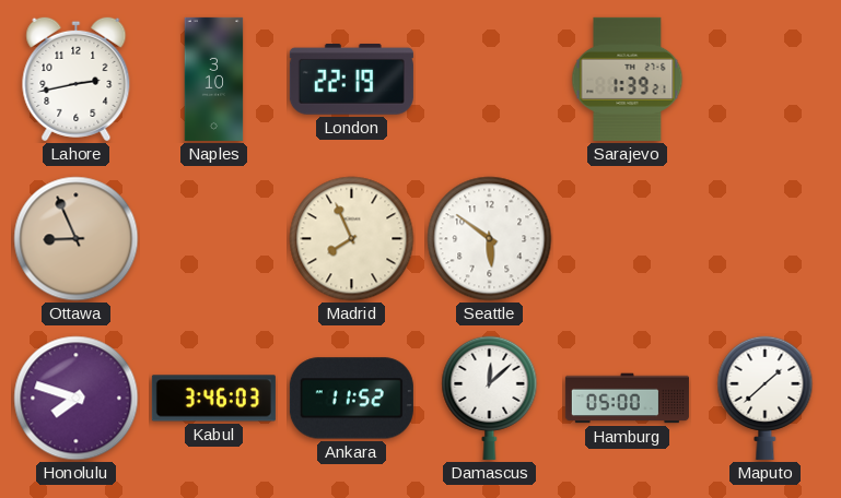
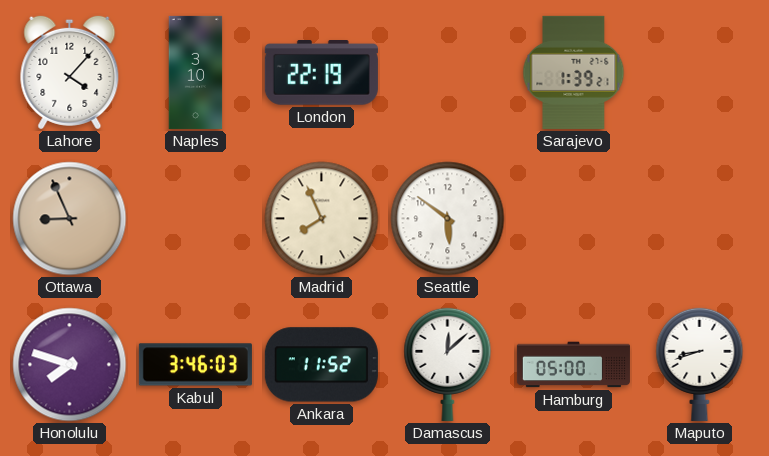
Lahore: 2:43 -> 4:07 (70, 72)
Maputo: 1:38 -> 8:42 (700, 364)
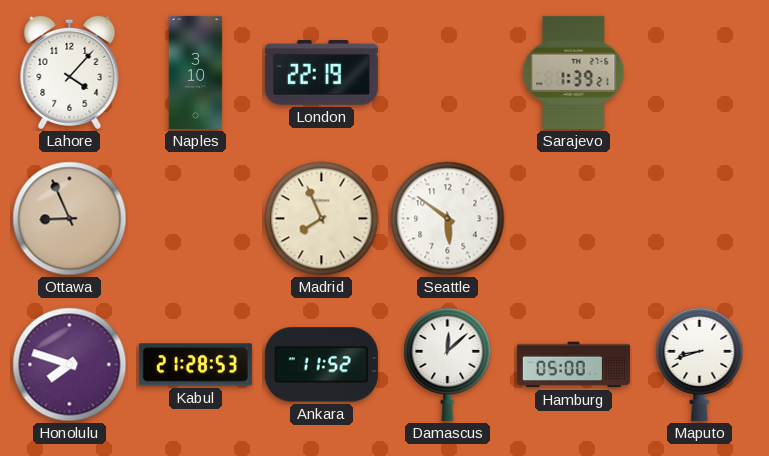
Kabul: 3:46 -> 21:28 (195, 365)
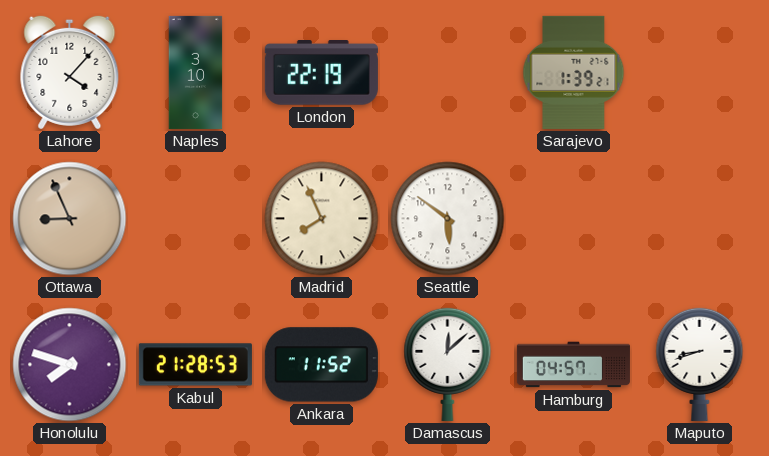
Hamburg: 05:00 -> 04:57 (573, 365)
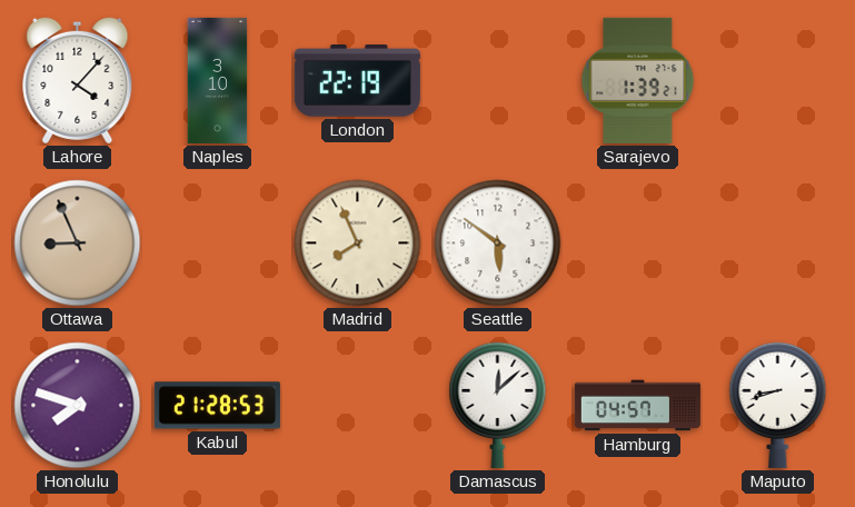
Ankara: 11:52 -> none (321, 365)
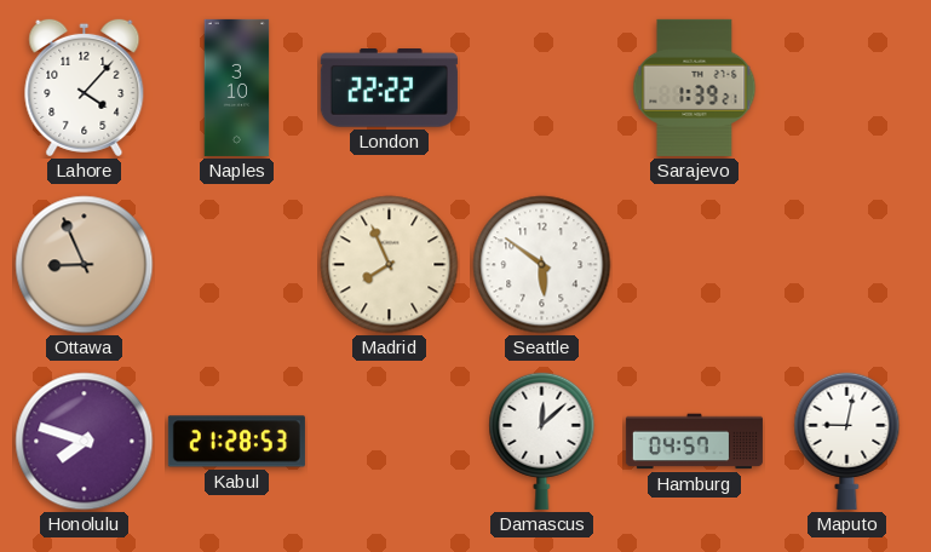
London: 22:19 -> 22:22 (389, 88)
Maputo: 8:42 -> 9:02 (847, 441)
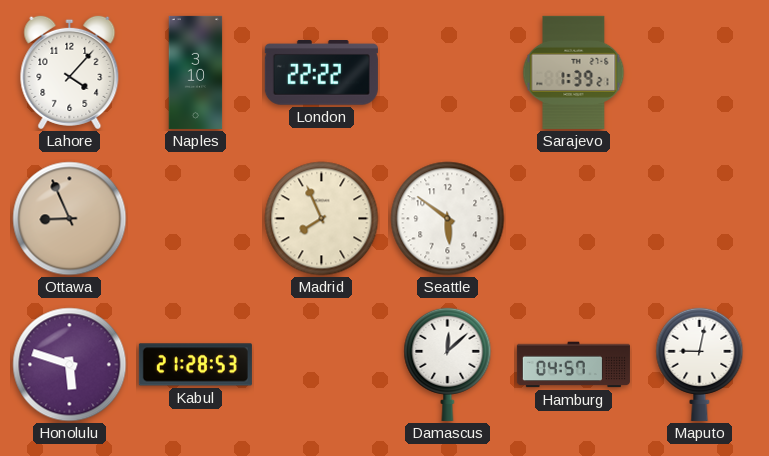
Honolulu: 7:48 -> 5:48 (70, 365)
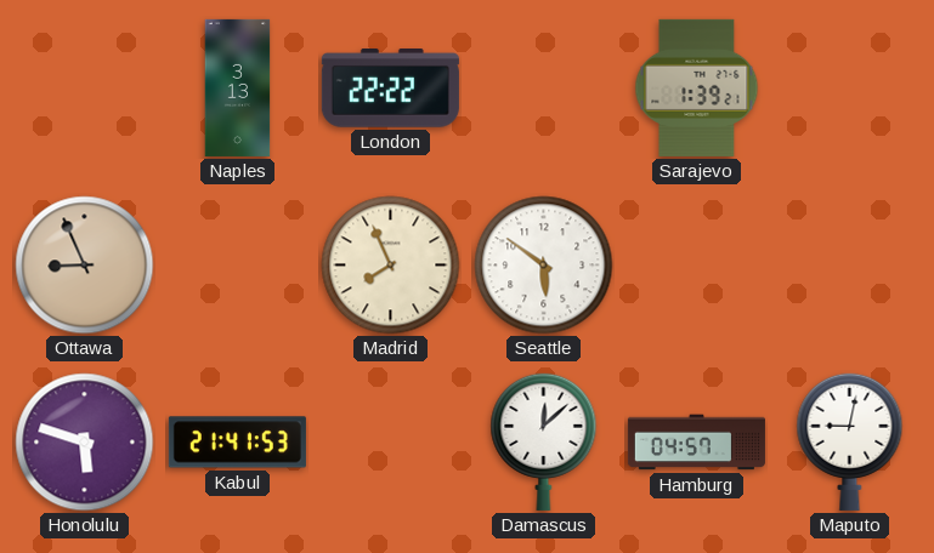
Lahore: 4:07 -> none (70, 72)
Naples: 3:10 -> 3:13 (238, 87)
Kabul: 21:28 -> 21:41 (237, 443)
